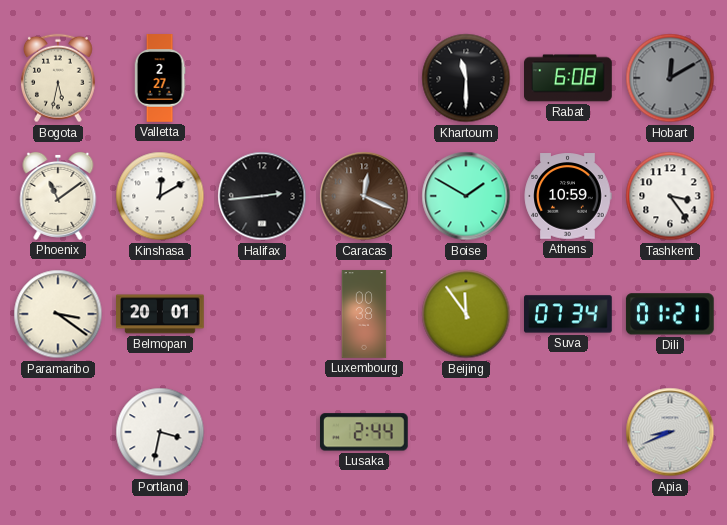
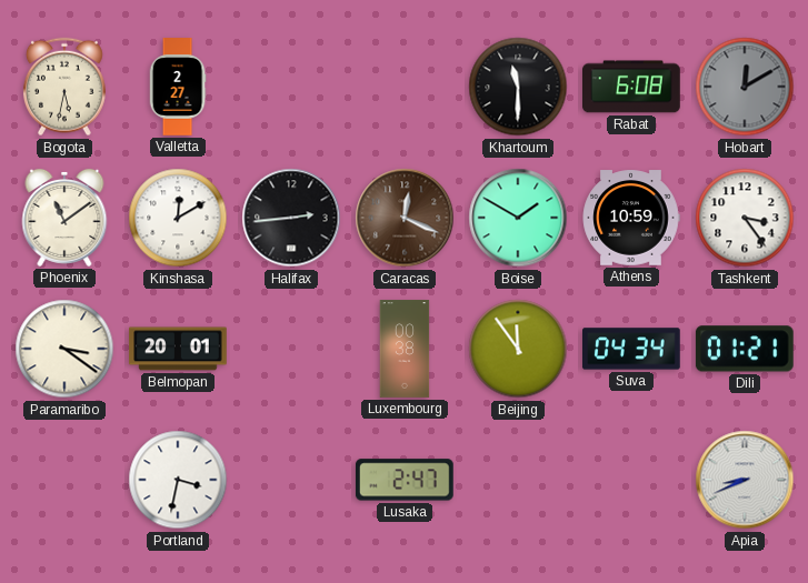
Suva: 07:34 -> 04:34 (632, 349)
Lusaka: 2:44 -> 2:47 (405, 480)
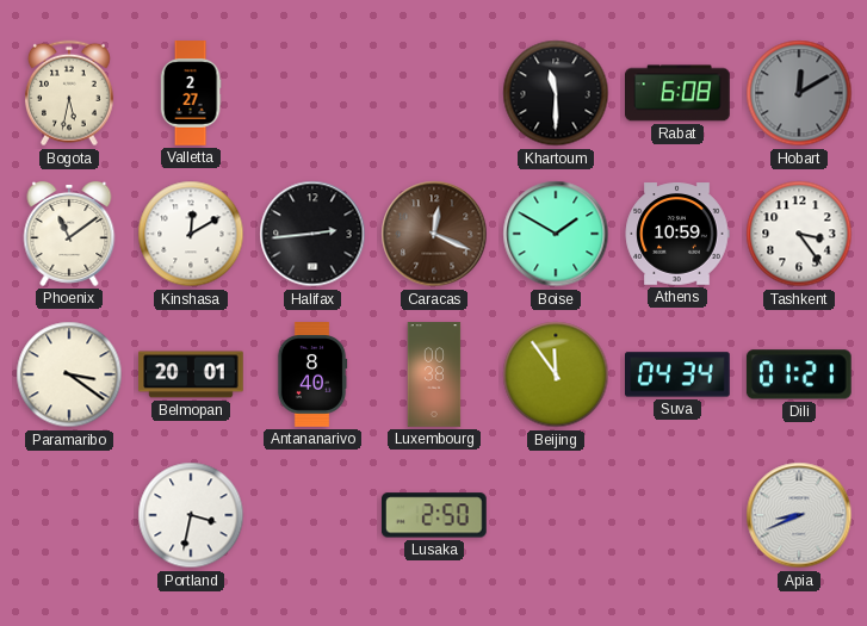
Antananarivo: none -> 8:40 (312, 374)
Lusaka: 2:47 -> 2:50 (434, 515)
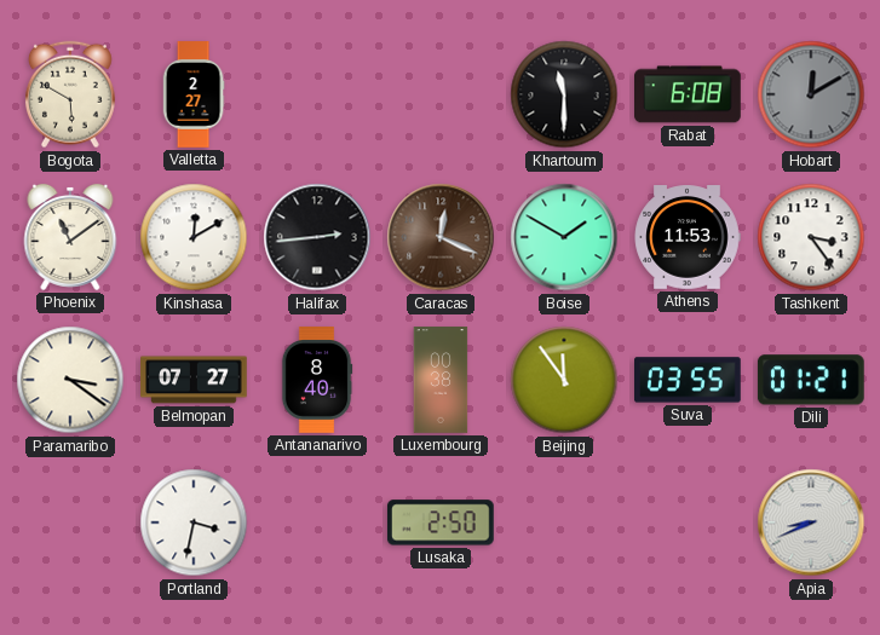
Bogota: 5:32 -> 5:50 (70, 94)
Athens: 10:59 -> 11:53 (688, 237)
Belmopan: 20:01 -> 07:27 (194, 380)
Suva: 04:34 -> 03:55 (689, 380)
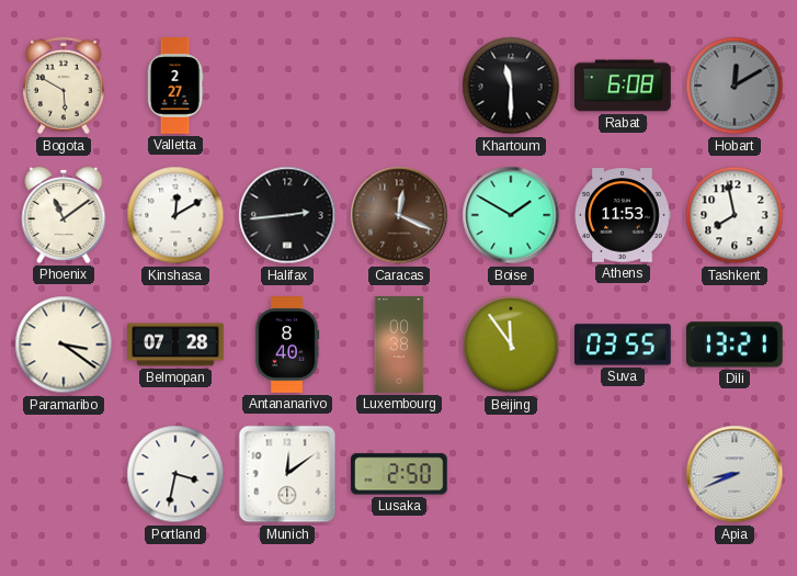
Tashkent: 3:24 -> 7:58 (735, 215)
Belmopan: 07:27 -> 07:28 (175, 345)
Dili: 01:21 -> 13:21 (735, 345)
Munich: none -> 12:09 (287, 474)
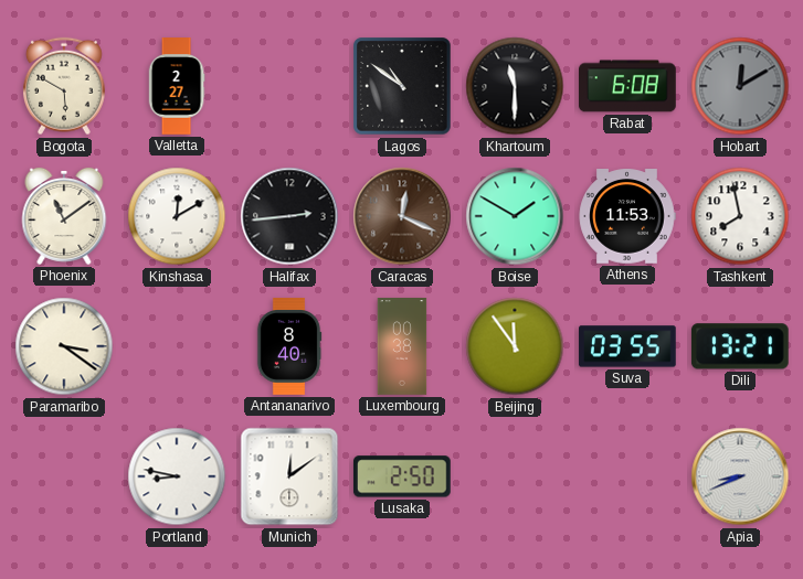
Lagos: none -> 10:51 (402, 86)
Belmopan: 07:28 -> none (175, 345)
Portland: 3:32 -> 8:47 (177, 476)
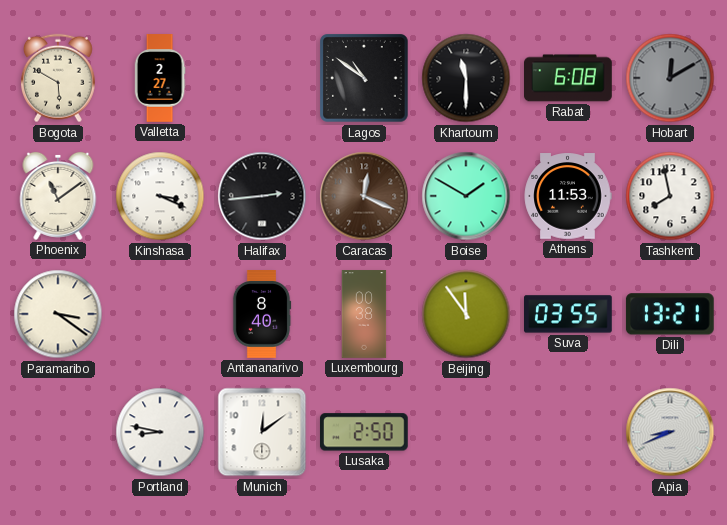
Kinshasa: 12:10 -> 3:19 (160, 196)
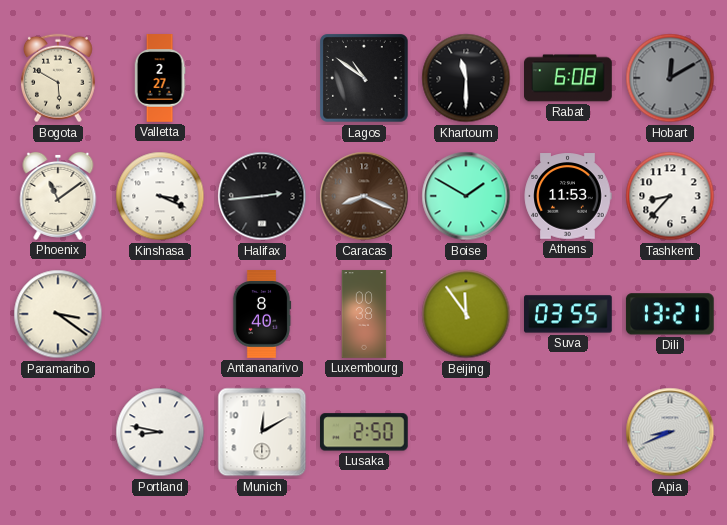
Caracas: 12:19 -> 8:19 (364, 196)
Tashkent: 7:58 -> 8:37 (670, 196)
Munich: 12:09 -> 12:10 (262, 432)
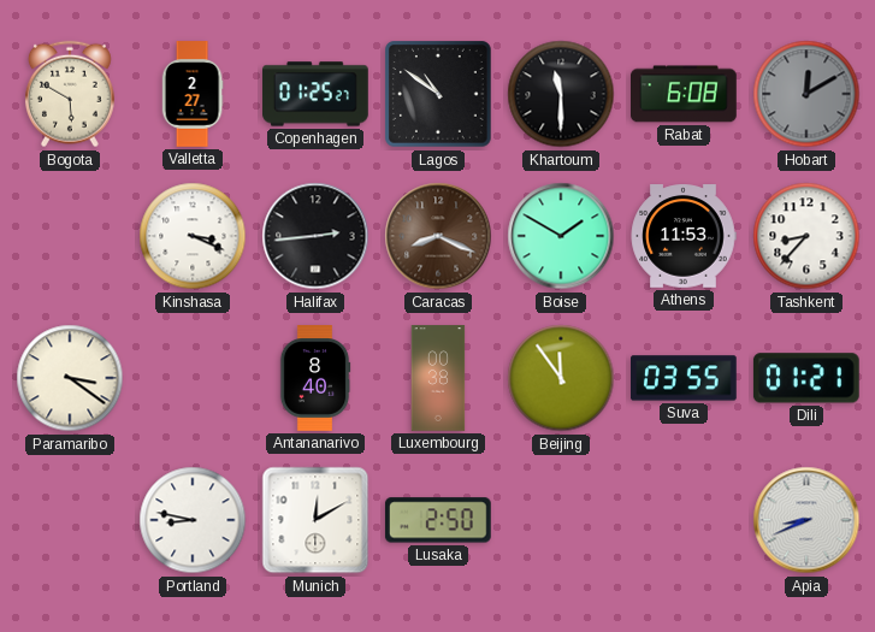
Copenhagen: none -> 01:25 (315, 94)
Phoenix: 11:09 -> none (58, 196)
Dili: 13:21 -> 01:21 (806, 378)
